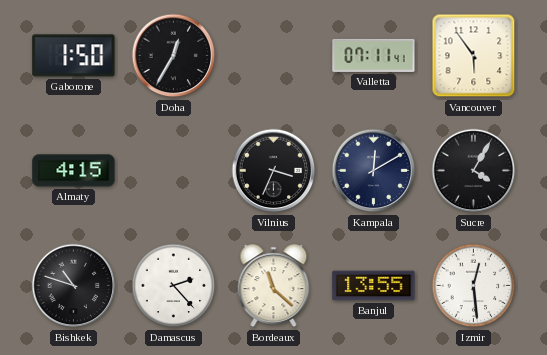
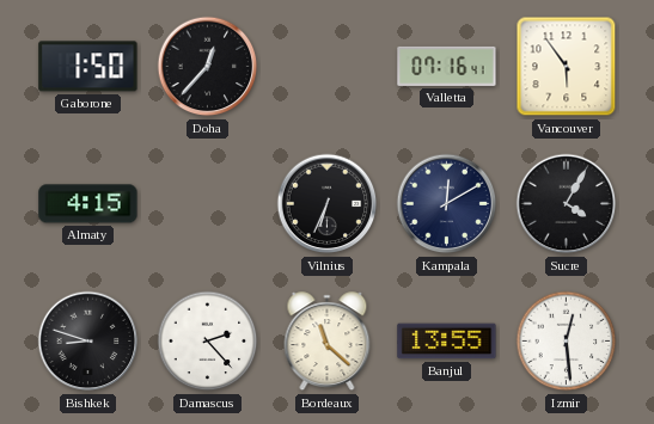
Doha: 12:35 -> 12:37 (208, 67)
Valletta: 07:11 -> 07:16 (447, 66)
Vilnius: 3:34 -> 6:34 (328, 204)
Bishkek: 10:48 -> 8:48 (88, 342)
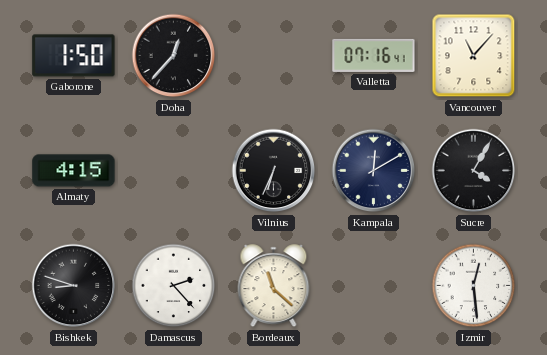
Vancouver: 5:54 -> 11:07 (474, 56)
Banjul: 13:55 -> none (447, 342)
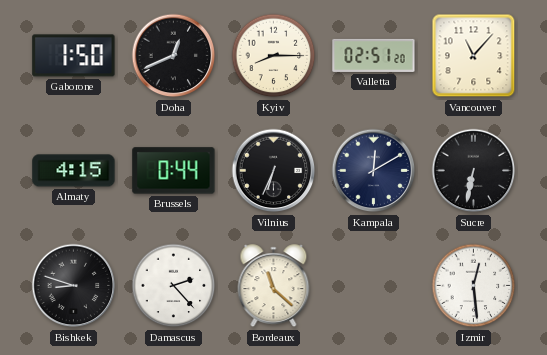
Doha: 12:37 -> 12:41 (174, 56)
Kyiv: none -> 8:15 (274, 56)
Valletta: 07:16 -> 02:51 (374, 55)
Brussels: none -> 0:44 (174, 171)
Sucre: 4:05 -> 6:32 (474, 171)
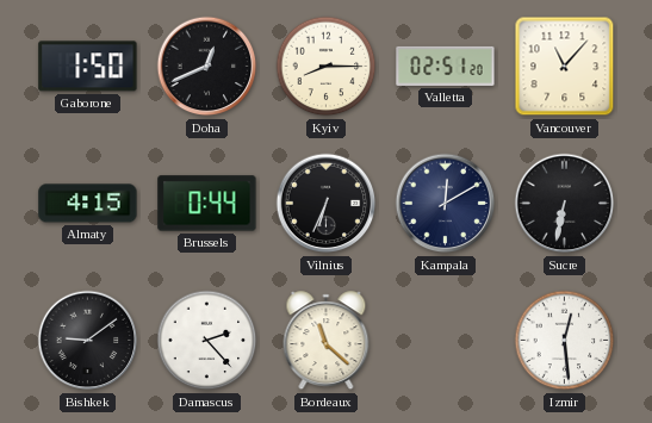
Bishkek: 8:48 -> 9:09 (88, 341)
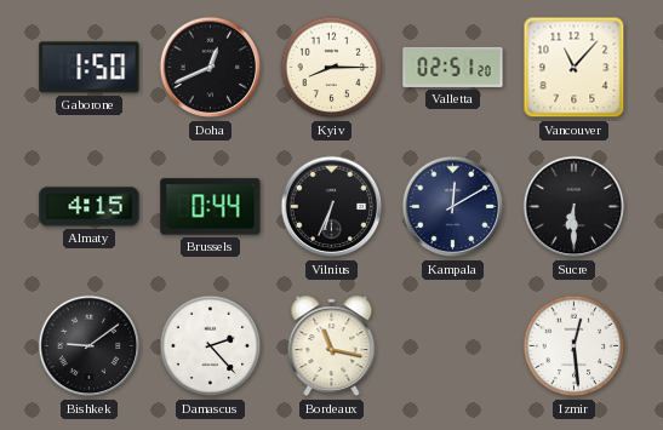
Sucre: 6:32 -> 6:30 (575, 207)
Bordeaux: 11:22 -> 11:17 (332, 346)
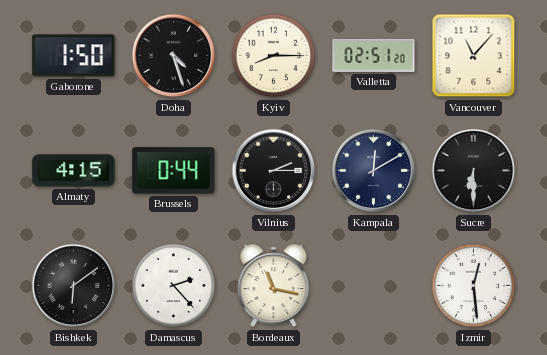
Doha: 12:41 -> 4:27 (174, 56)
Vilnius: 6:34 -> 2:15 (274, 171)
Bishkek: 9:09 -> 6:09 (74, 286)
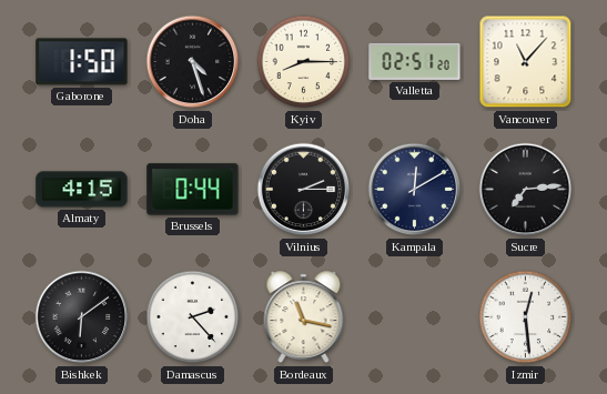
Sucre: 6:30 -> 7:14 (526, 190)
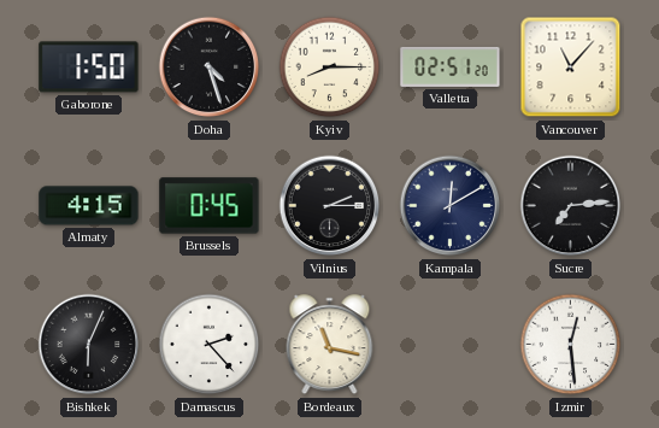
Brussels: 0:44 -> 0:45 (210, 206)
Bishkek: 6:09 -> 6:04 (89, 345)
